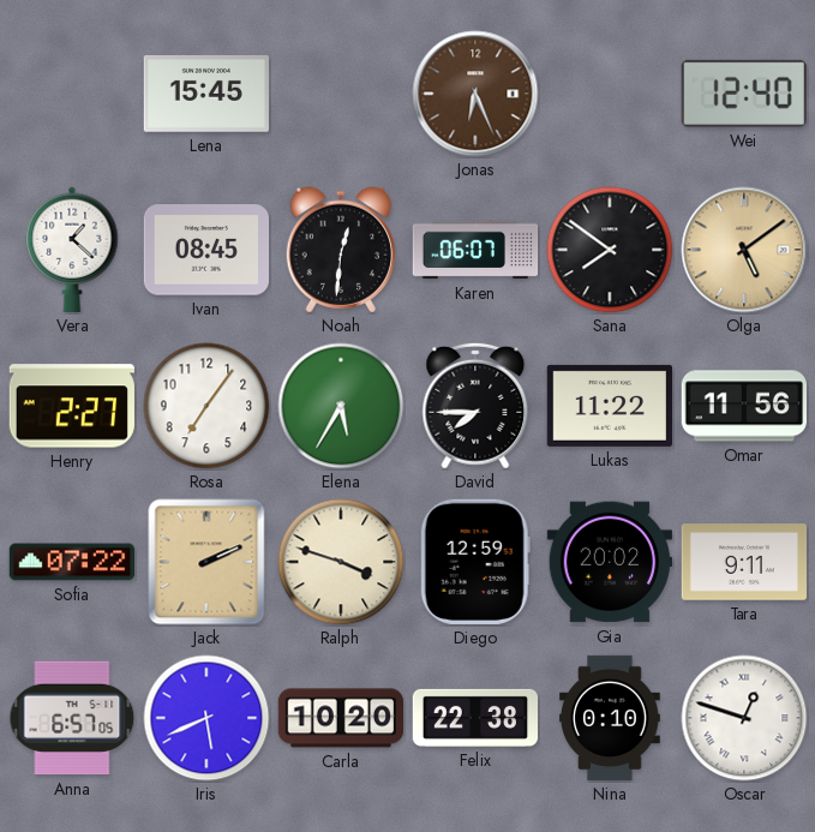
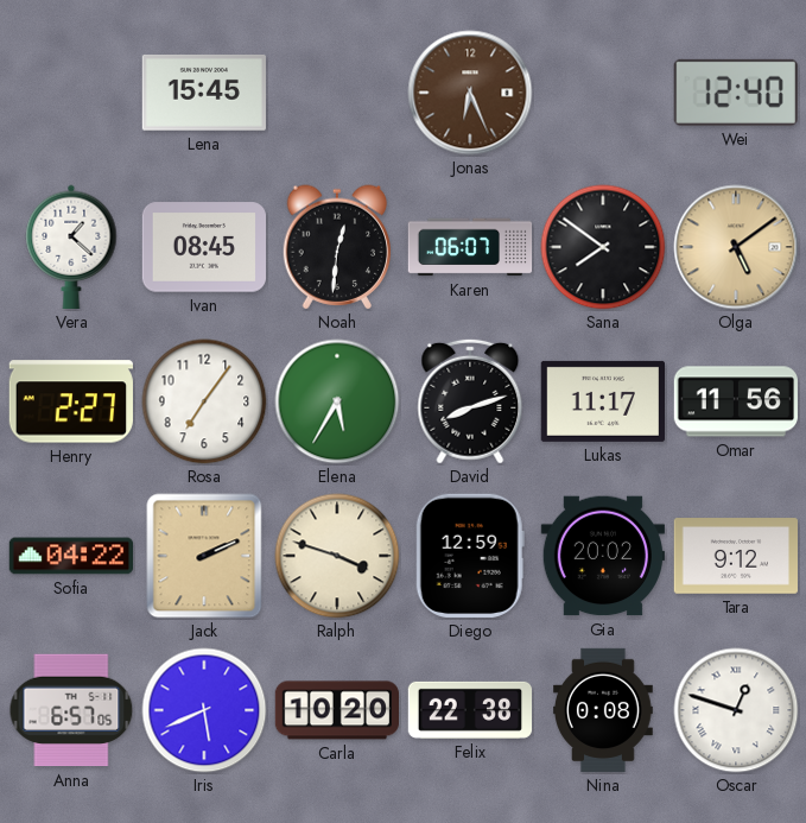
David: 7:45 -> 8:12 (470, 401)
Lukas: 11:22 -> 11:17 (602, 401)
Sofia: 07:22 -> 04:22 (71, 556)
Tara: 9:11 -> 9:12 (735, 556)
Nina: 0:10 -> 0:08 (603, 710)
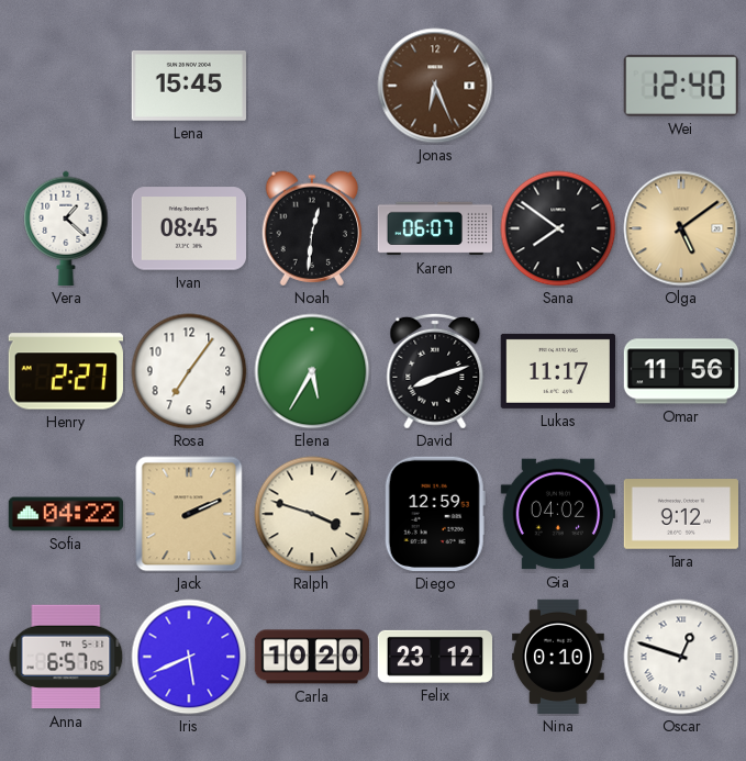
Gia: 20:02 -> 04:02 (557, 514)
Felix: 22:38 -> 23:12 (435, 657)
Nina: 0:08 -> 0:10 (558, 657)
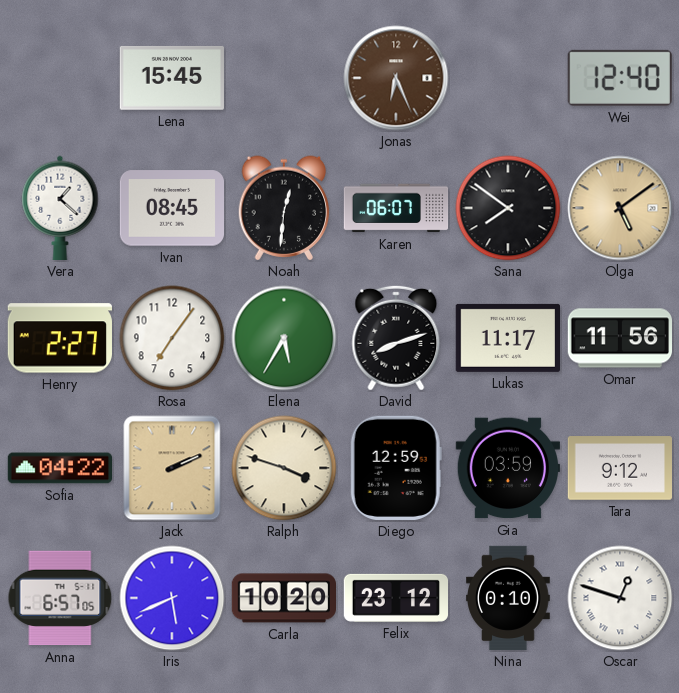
Gia: 04:02 -> 03:59 (507, 468)
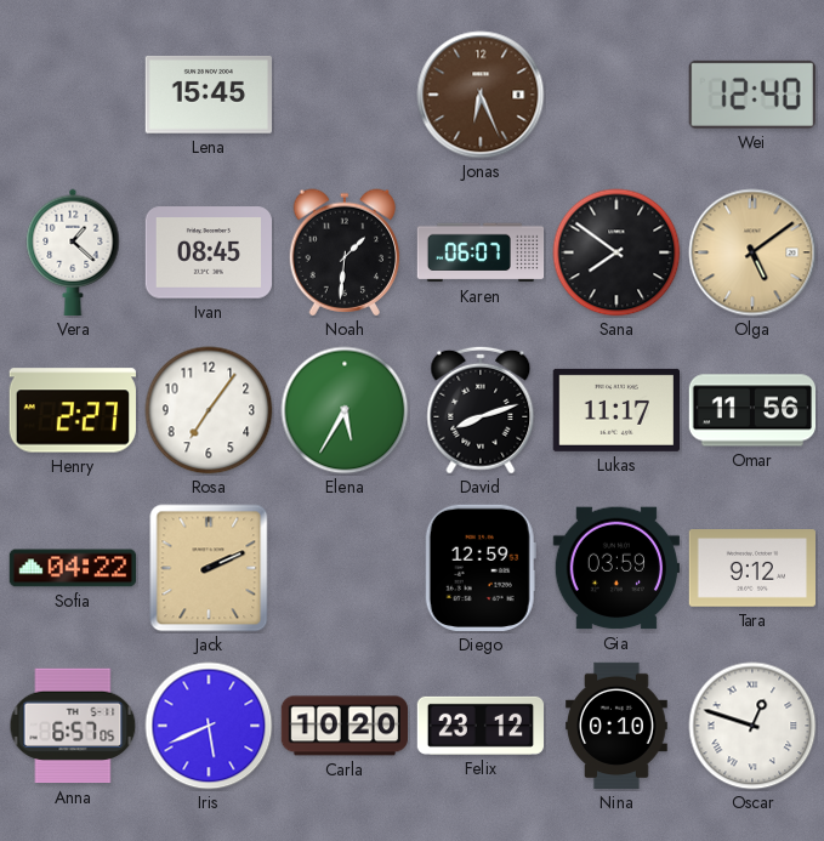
Noah: 12:31 -> 1:31 (345, 252)
Ralph: 3:48 -> none (284, 468)
